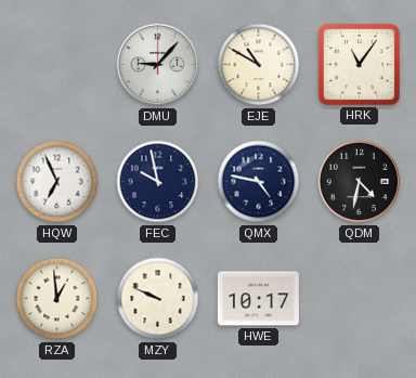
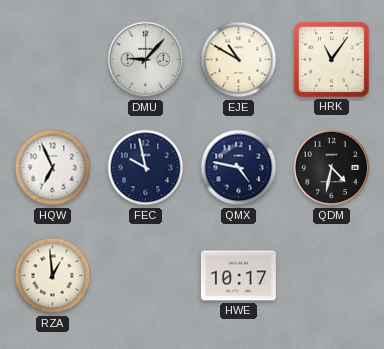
MZY: 9:49 -> none (158, 299)
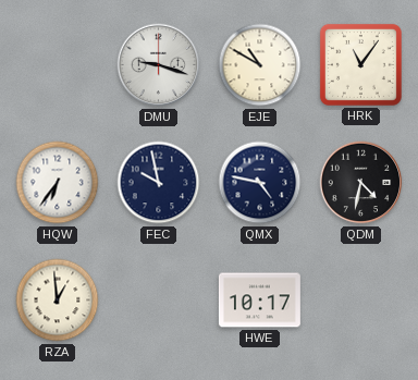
DMU: 9:07 -> 9:18 (159, 65)
HQW: 6:56 -> 6:36 (58, 183)
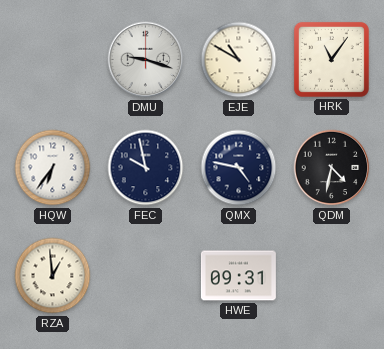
HWE: 10:17 -> 09:31 (238, 276)
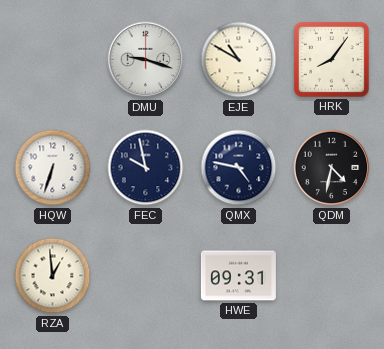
HRK: 11:06 -> 8:06 (331, 59)
HQW: 6:36 -> 6:33 (53, 168)
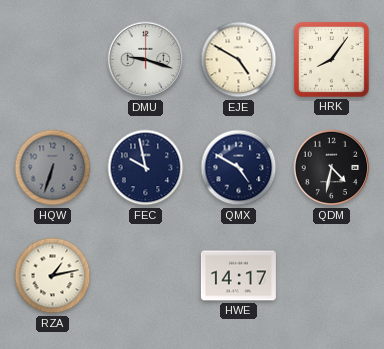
EJE: 10:50 -> 4:50 (239, 60)
HQW dial: white -> grey (53, 168)
QMX: 4:47 -> 4:50 (239, 168)
RZA: 12:59 -> 1:13 (53, 276)
HWE: 09:31 -> 14:17 (238, 276)
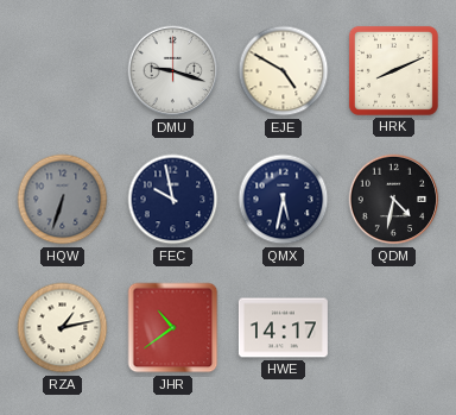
HRK: 8:06 -> 8:11 (393, 70)
QMX: 4:50 -> 5:32 (284, 200)
JHR: none -> 10:39 (173, 328)
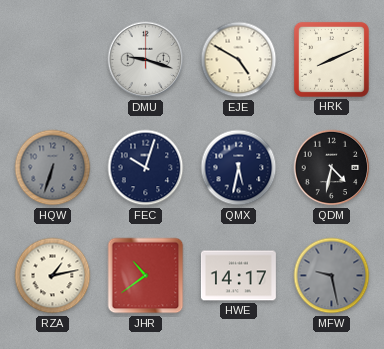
FEC: 9:58 -> 10:03 (146, 168)
MFW: none -> 9:28 (332, 276)
